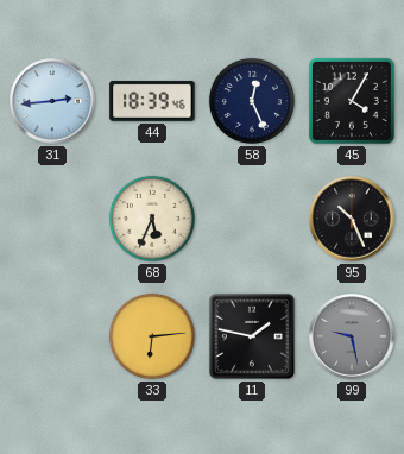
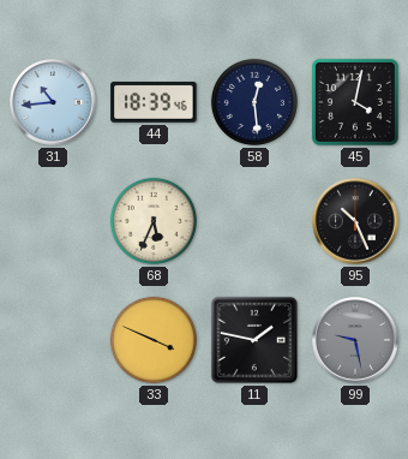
31: 2:44 -> 10:44 (53, 102)
58: 12:26 -> 12:29 (254, 102)
45: 4:05 -> 4:02 (355, 102)
33: 6:14 -> 3:49 (154, 340)
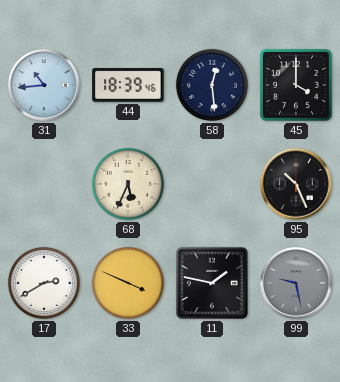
45: 4:02 -> 4:00 (296, 85)
17: none -> 2:40 (44, 283)
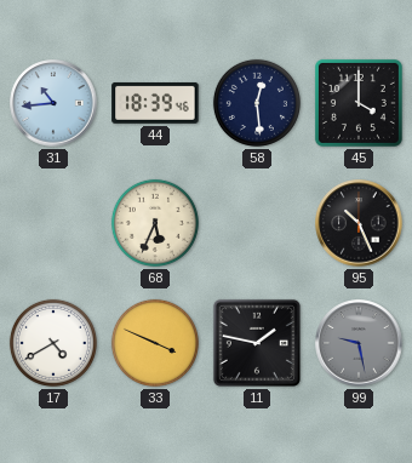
17: 2:40 -> 4:40 (53, 343)
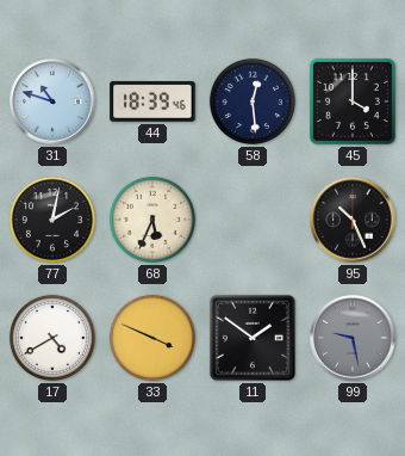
31: 10:44 -> 10:48 (52, 101)
77: none -> 2:02 (52, 220)
11: 1:47 -> 1:51 (253, 338)
